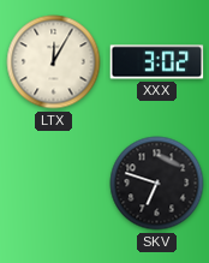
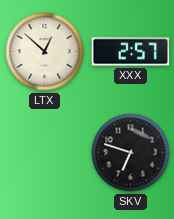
LTX: 12:05 -> 12:52 (45, 52)
XXX: 3:02 -> 2:57 (131, 52)
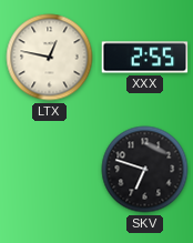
LTX: 12:52 -> 12:47 (50, 58)
XXX: 2:57 -> 2:55 (145, 58)
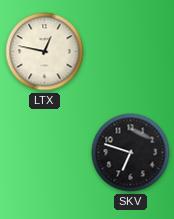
XXX: 2:55 -> none (145, 58)
